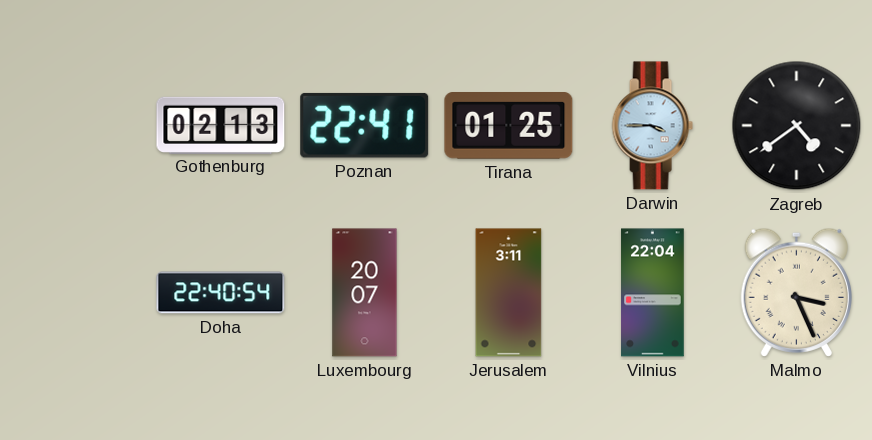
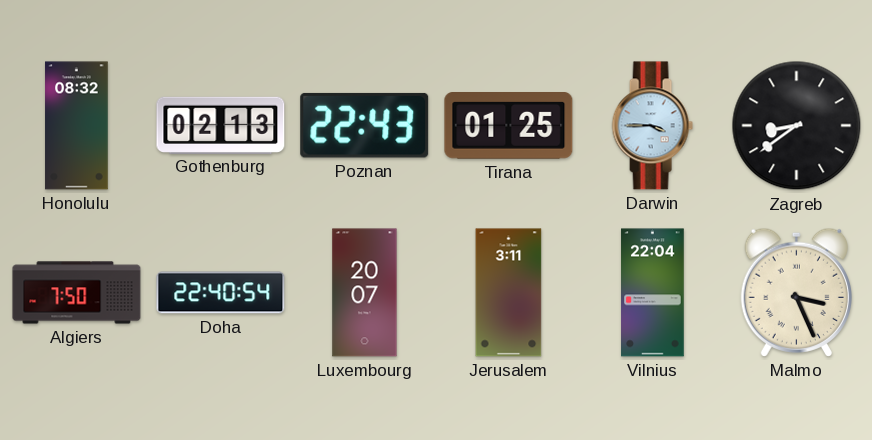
Honolulu: none -> 08:32 (77, 126)
Poznan: 22:41 -> 22:43 (365, 125)
Zagreb: 4:39 -> 8:39 (797, 126)
Algiers: none -> 7:50 (77, 293)
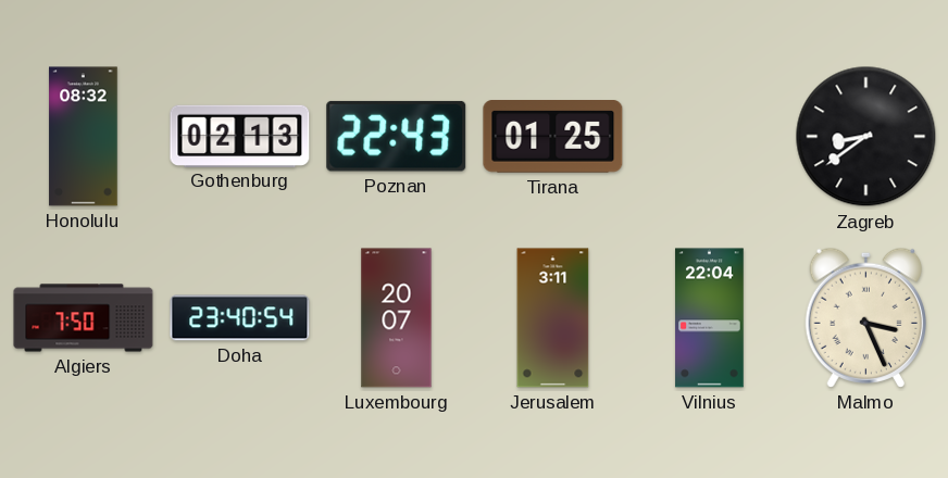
Darwin: 3:45 -> none (652, 126)
Doha: 22:40 -> 23:40 (240, 318)
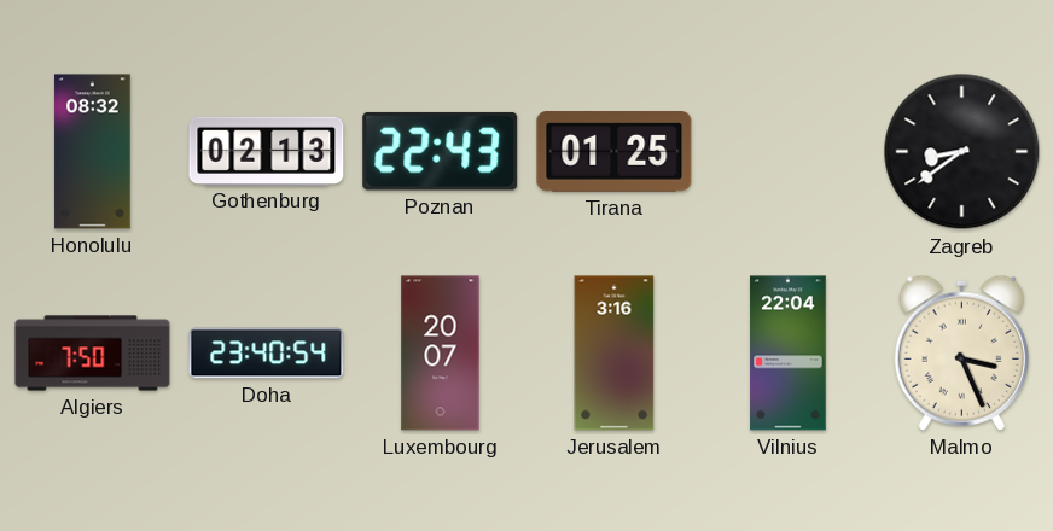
Jerusalem: 3:11 -> 3:16 (615, 354)
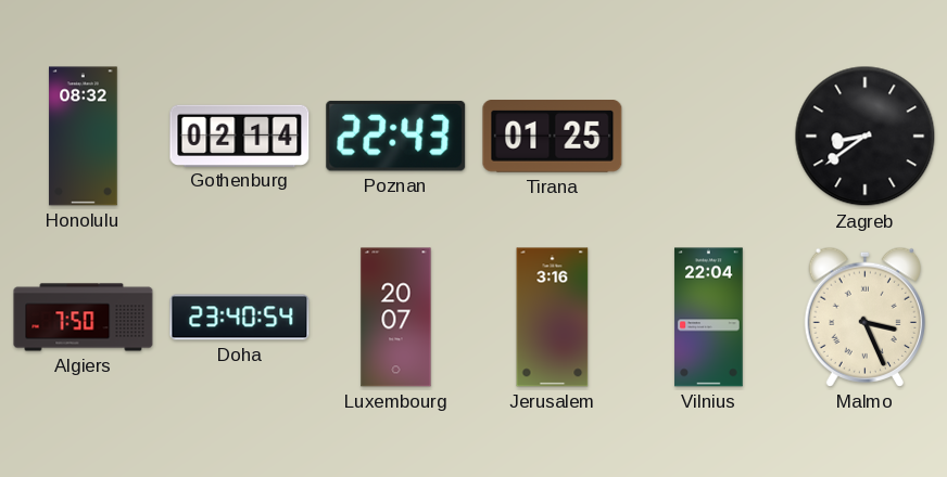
Gothenburg: 02:13 -> 02:14 (240, 136)
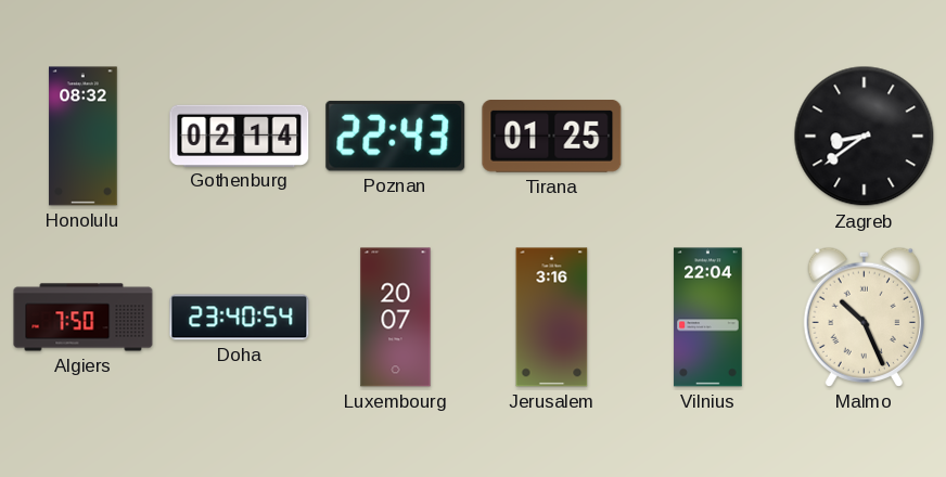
Malmo: 3:26 -> 10:26 (864, 317)
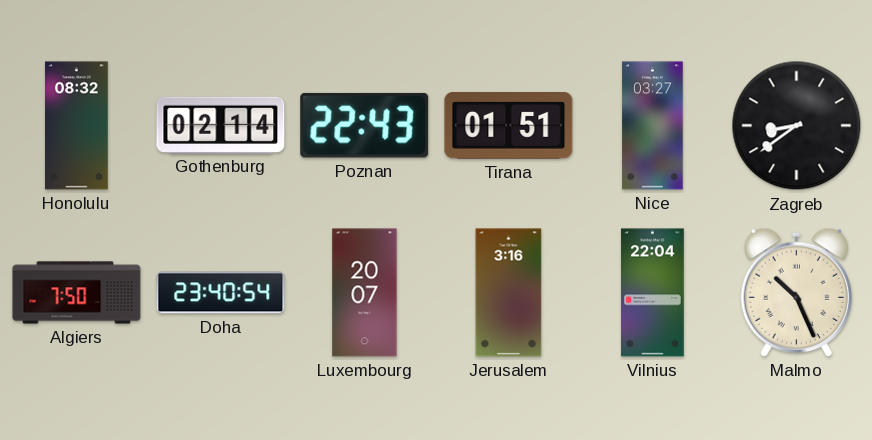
Tirana: 01:25 -> 01:51 (509, 126)
Nice: none -> 03:27 (653, 126)
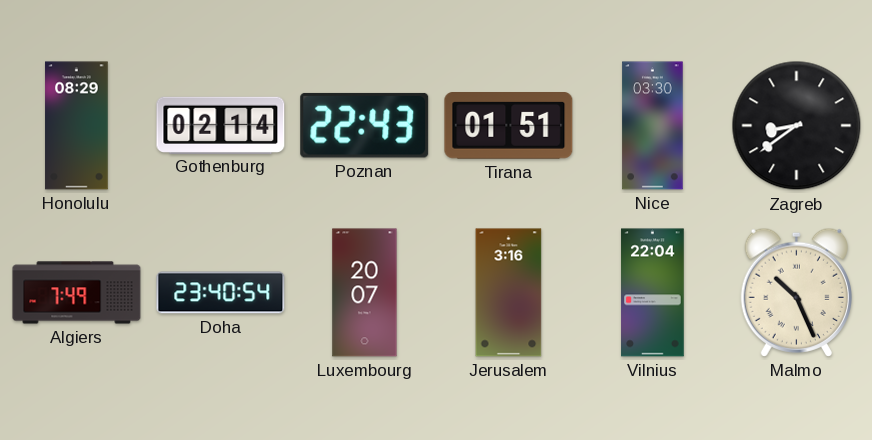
Honolulu: 08:32 -> 08:29 (77, 126)
Nice: 03:27 -> 03:30 (653, 126)
Algiers: 7:50 -> 7:49 (77, 293)
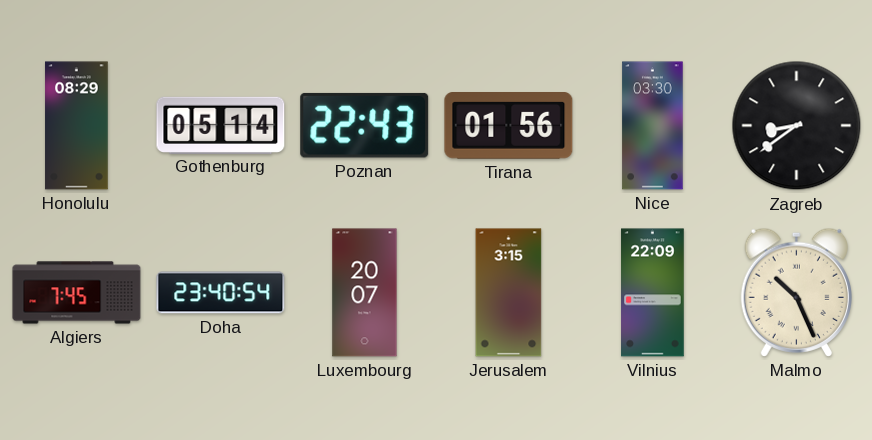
Gothenburg: 02:14 -> 05:14 (221, 125)
Tirana: 01:51 -> 01:56 (509, 126)
Algiers: 7:49 -> 7:45 (77, 293)
Jerusalem: 3:16 -> 3:15 (509, 293)
Vilnius: 22:04 -> 22:09 (653, 293)
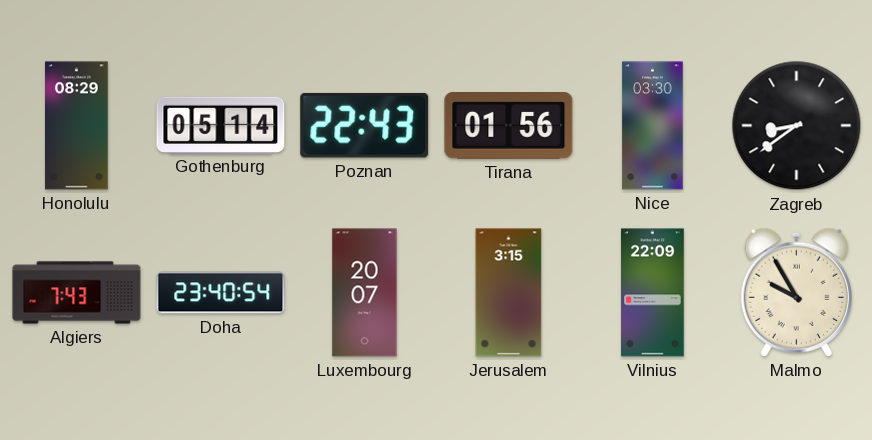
Algiers: 7:45 -> 7:43 (77, 293)
Malmo: 10:26 -> 9:55 (796, 292)
